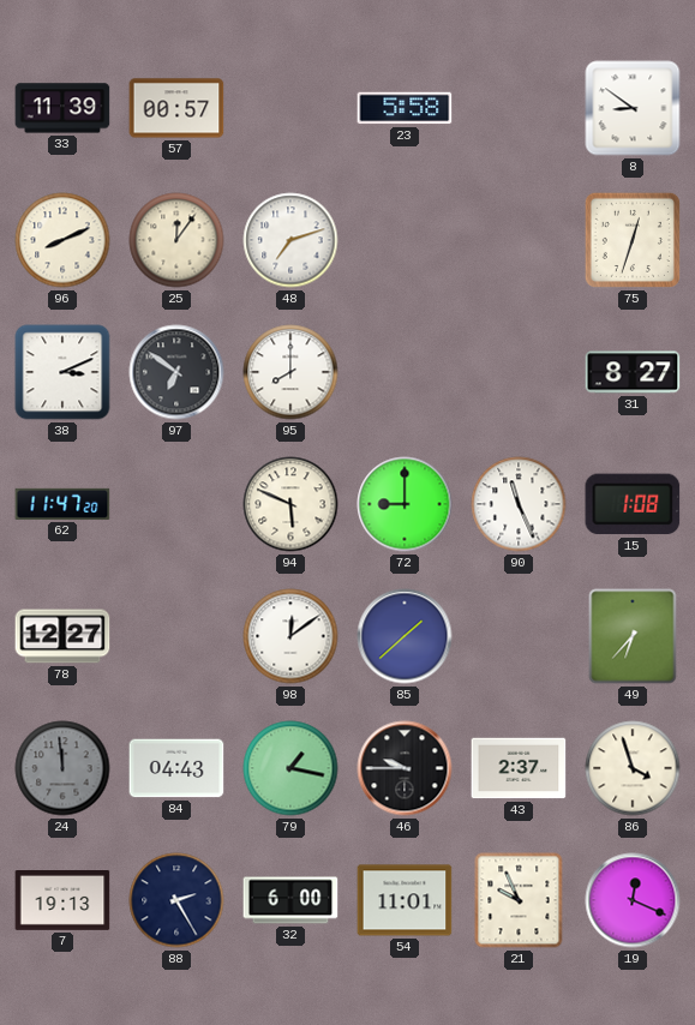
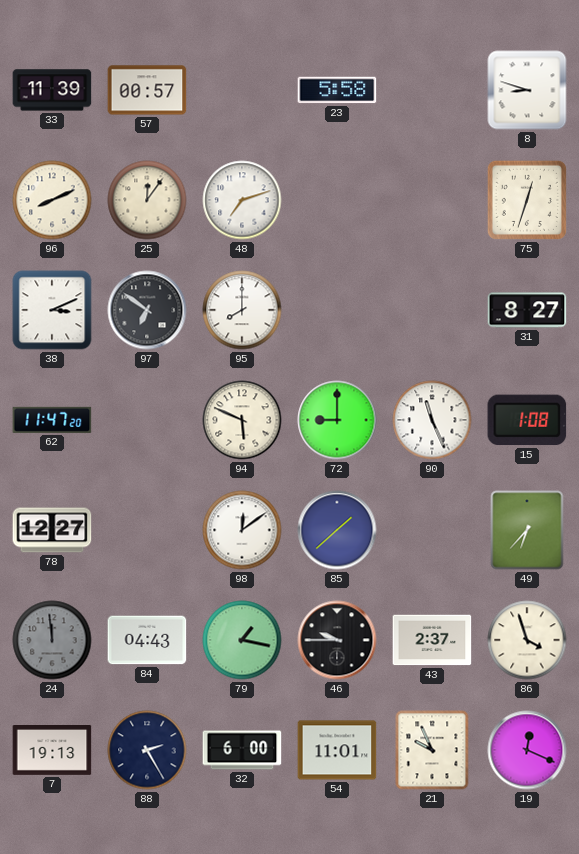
8: 8:51 -> 8:48 (527, 90)
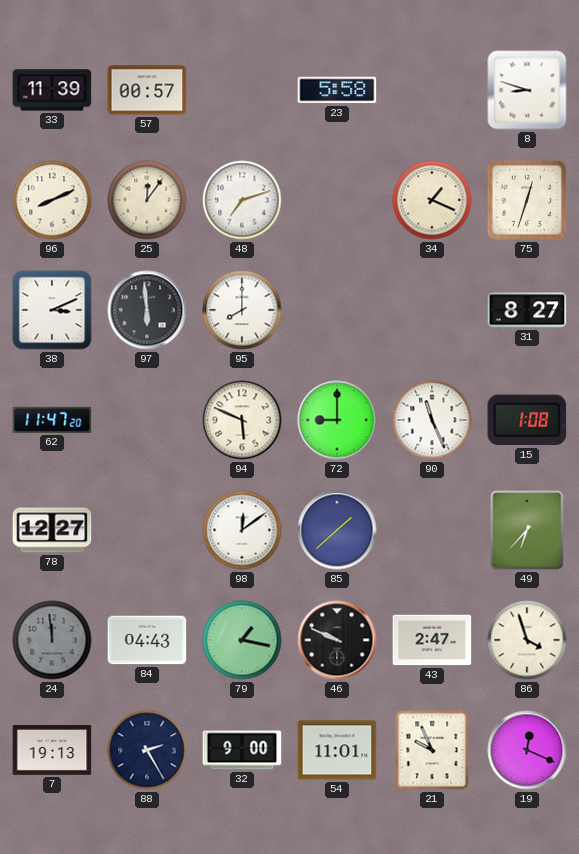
34: none -> 1:19 (432, 200)
97: 6:51 -> 5:59 (147, 310)
46: 9:45 -> 9:49 (337, 640)
43: 2:37 -> 2:47 (432, 640)
32: 6:00 -> 9:00 (242, 750)
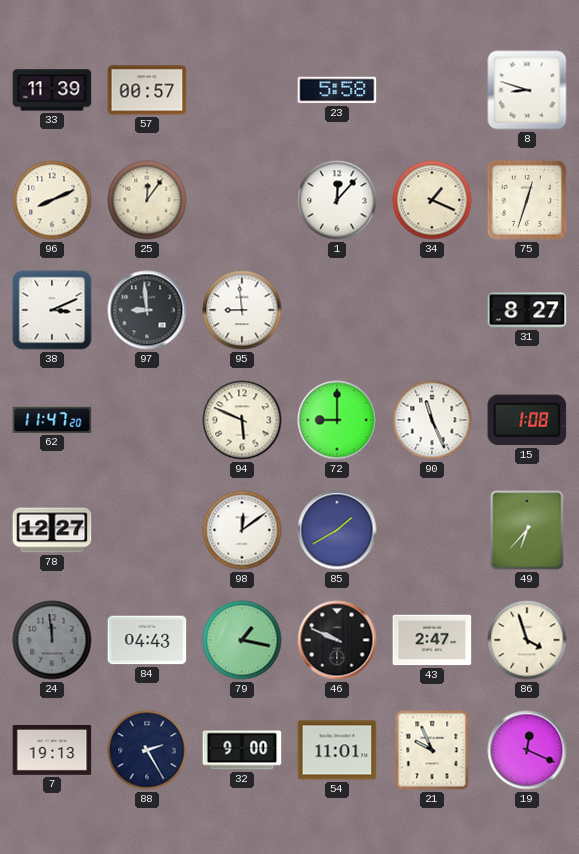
48: 7:12 -> none (242, 200)
1: none -> 12:07 (337, 200)
97: 5:59 -> 8:59 (147, 310)
95: 8:00 -> 8:59 (242, 310)
85: 1:38 -> 1:40 (337, 530)
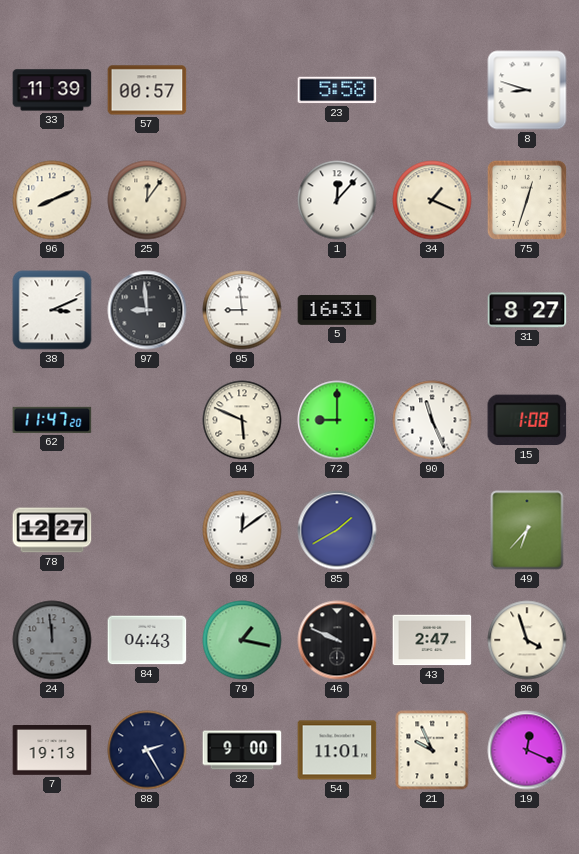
5: none -> 16:31 (337, 310)
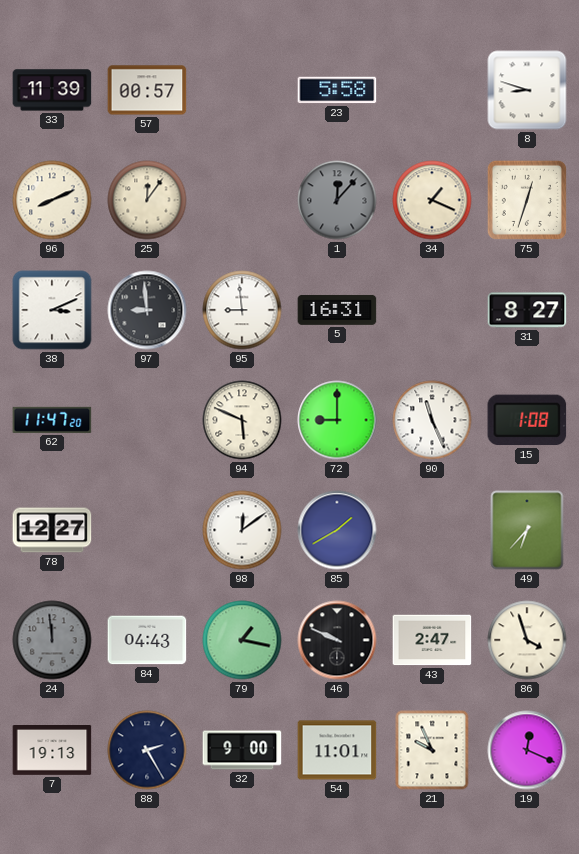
1 dial: white -> grey (337, 200)
